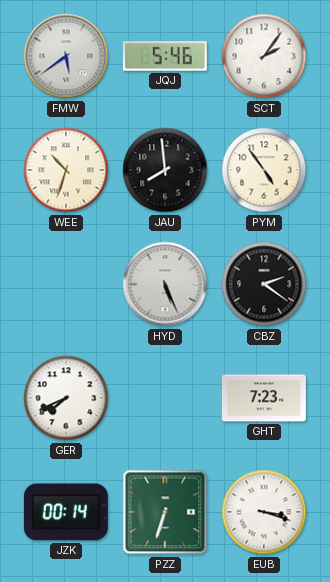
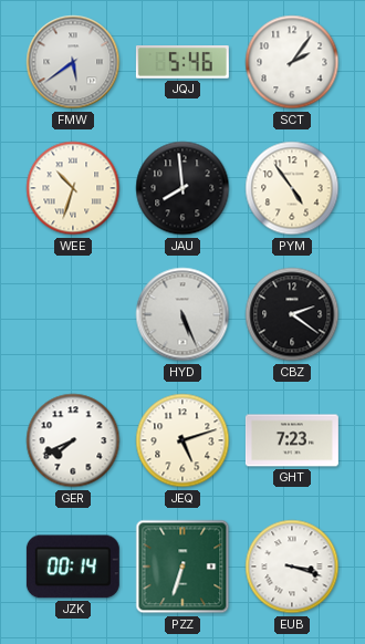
JEQ: none -> 5:12 (182, 440)
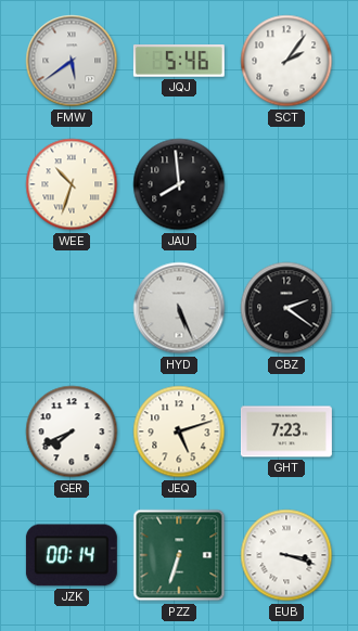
PYM: 4:54 -> none (292, 188)
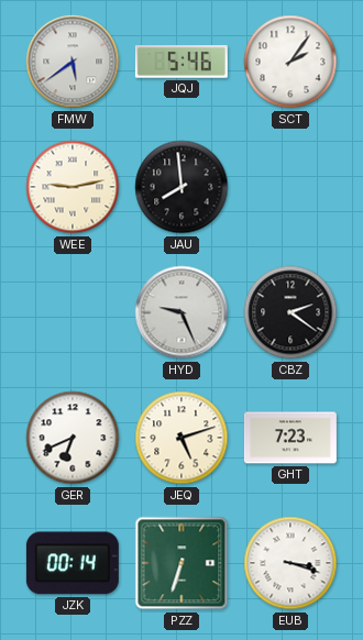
WEE: 10:33 -> 9:13 (73, 187)
HYD: 5:26 -> 9:26 (182, 312)
GER: 7:41 -> 6:41 (73, 438)
